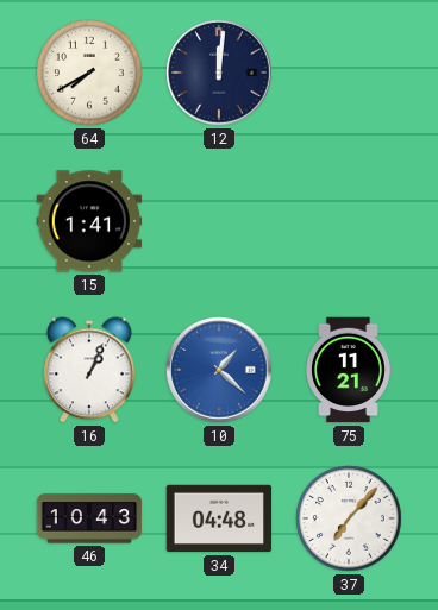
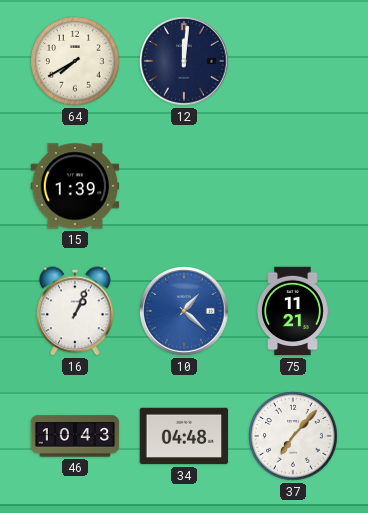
15: 1:41 -> 1:39 (75, 186)
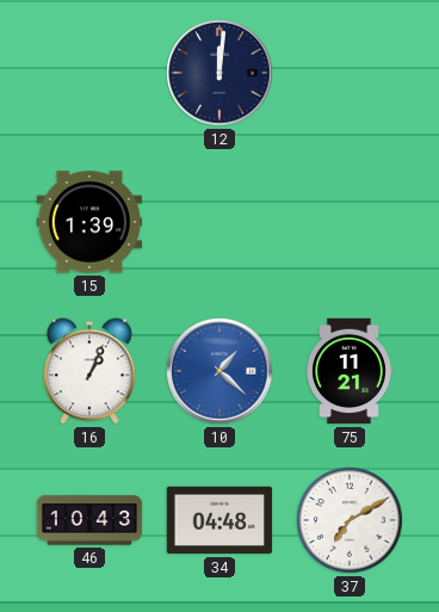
64: 7:40 -> none (75, 61)
37: 7:07 -> 7:10 (350, 520)
